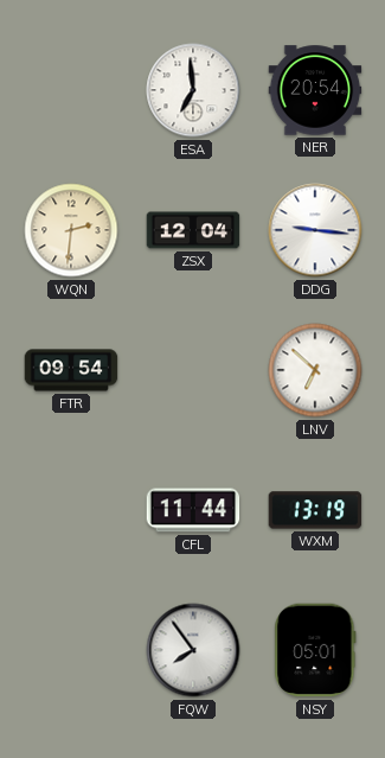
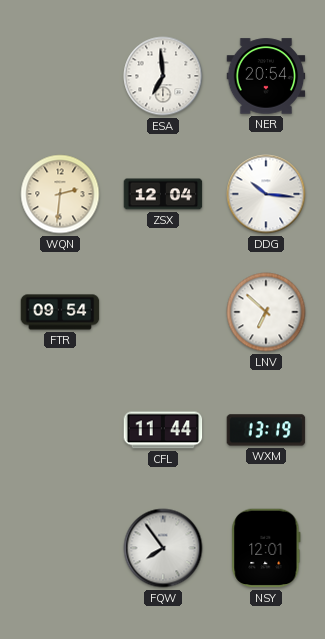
DDG: 9:16 -> 10:16 (266, 194)
NSY: 05:01 -> 12:01 (266, 548)
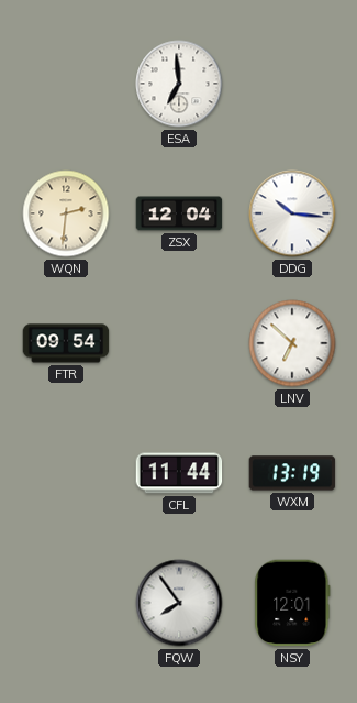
NER: 20:54 -> none (266, 76)
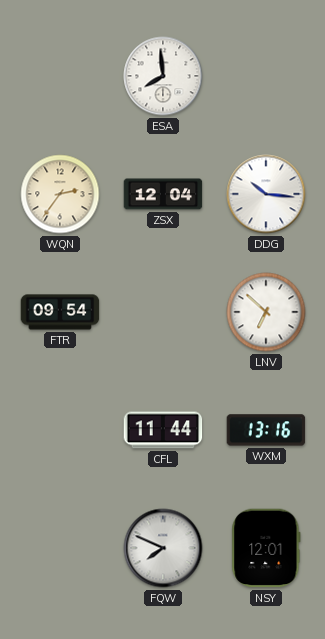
ESA: 6:59 -> 7:59 (163, 76)
WQN: 2:31 -> 2:36 (60, 194)
WXM: 13:19 -> 13:16 (266, 430)
FQW: 7:54 -> 7:49 (163, 548)
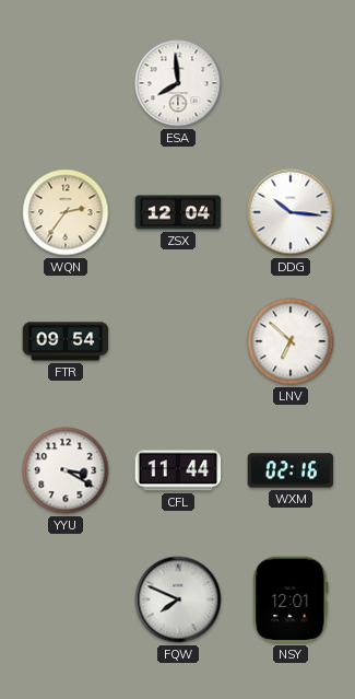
YYU: none -> 3:20 (66, 470)
WXM: 13:16 -> 02:16 (291, 470)
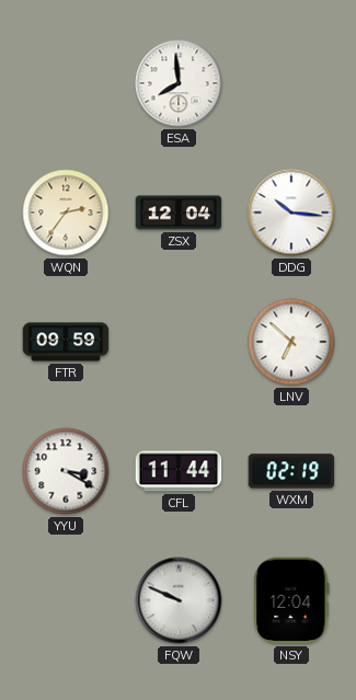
FTR: 09:54 -> 09:59 (66, 342)
WXM: 02:16 -> 02:19 (291, 471)
FQW: 7:49 -> 9:49 (179, 600)
NSY: 12:01 -> 12:04 (291, 600)
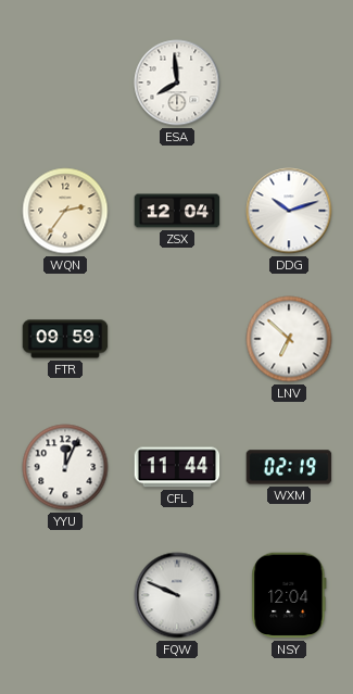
DDG: 10:16 -> 10:12 (289, 211)
YYU: 3:20 -> 12:04 (65, 467)
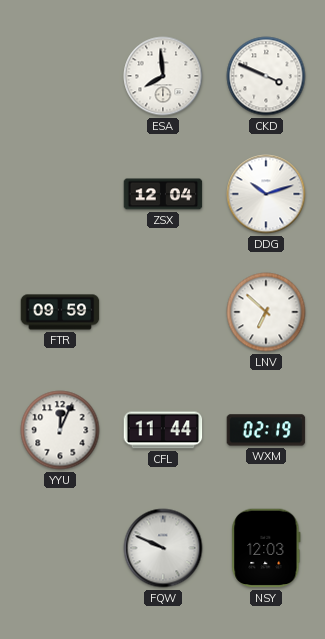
CKD: none -> 3:49 (266, 76)
WQN: 2:36 -> none (65, 211)
NSY: 12:04 -> 12:03 (266, 548)
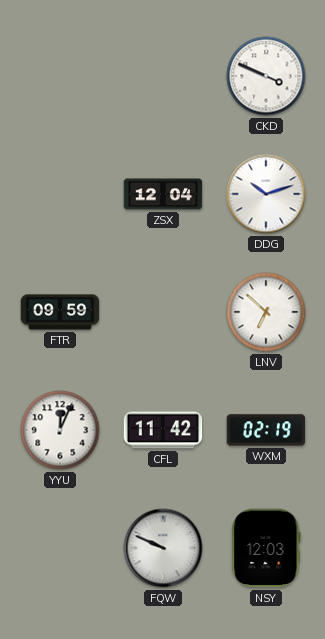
ESA: 7:59 -> none (163, 76)
CFL: 11:44 -> 11:42 (163, 430)
